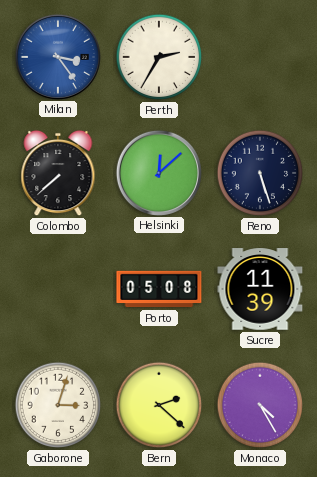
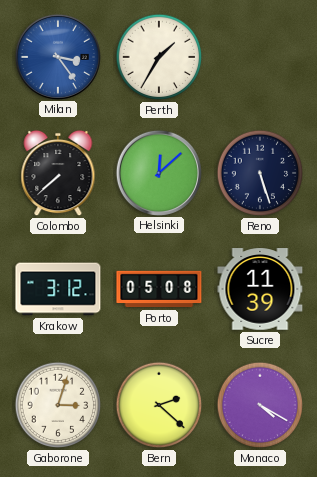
Perth: 2:35 -> 1:35 (159, 57)
Krakow: none -> 3:12 (58, 289)
Monaco: 4:25 -> 4:20 (260, 405)
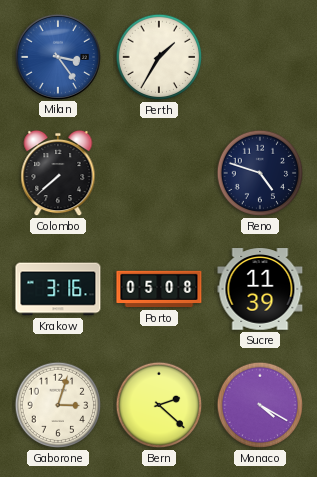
Helsinki: 12:08 -> none (159, 172)
Reno: 5:27 -> 4:48 (260, 173)
Krakow: 3:12 -> 3:16 (58, 289)
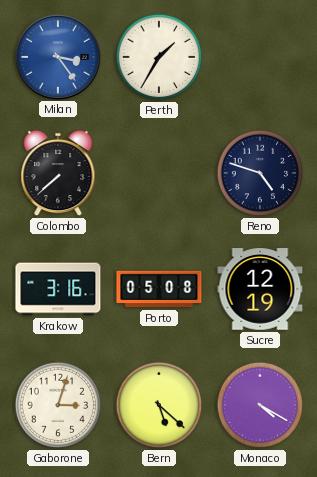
Sucre: 11:39 -> 12:19 (260, 289)
Bern: 2:22 -> 5:22 (159, 405)
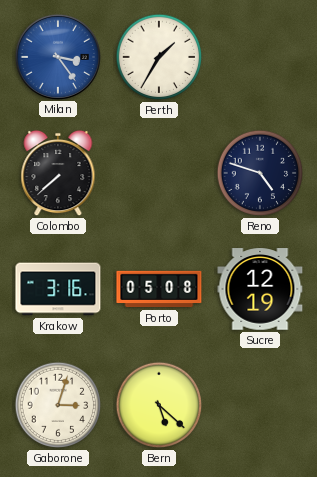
Monaco: 4:20 -> none (260, 405)
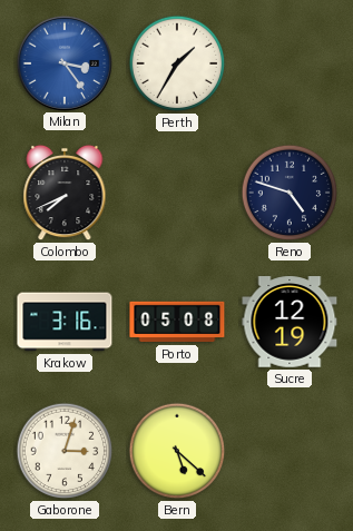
Colombo: 7:38 -> 7:41 (65, 193)
